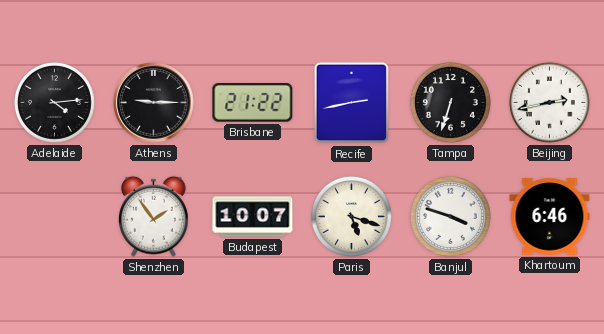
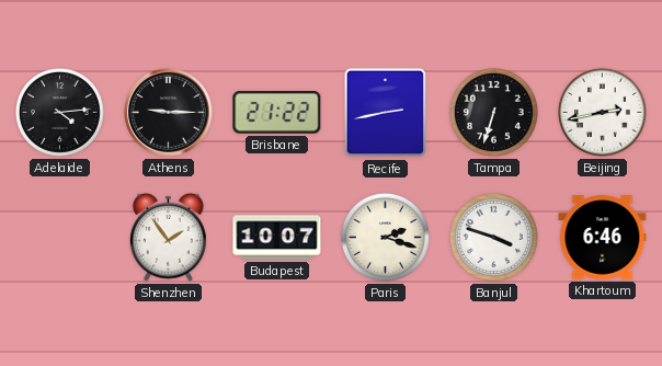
Paris: 5:18 -> 2:18 (385, 237)
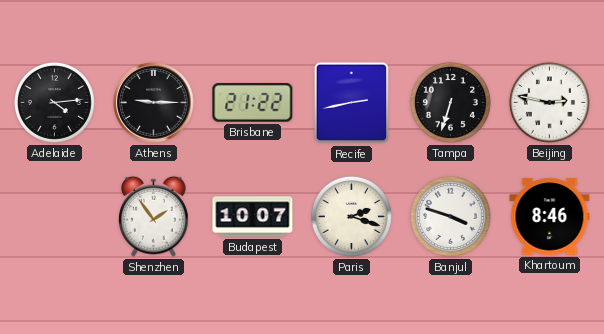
Beijing: 2:43 -> 2:47 (549, 102)
Khartoum: 6:46 -> 8:46 (550, 217)
